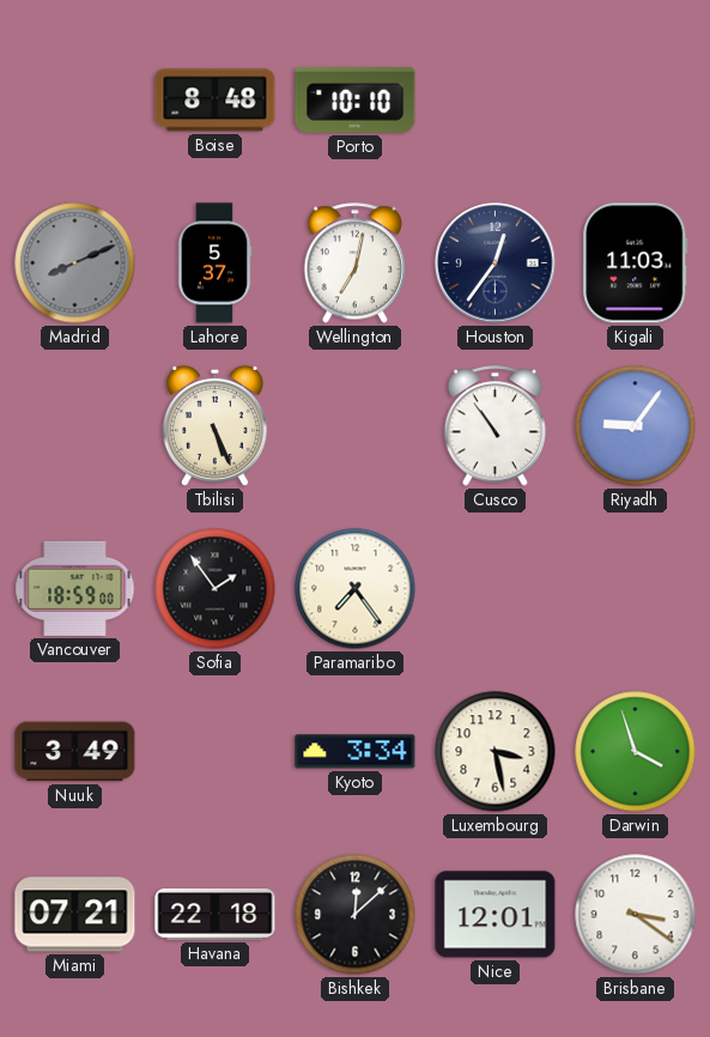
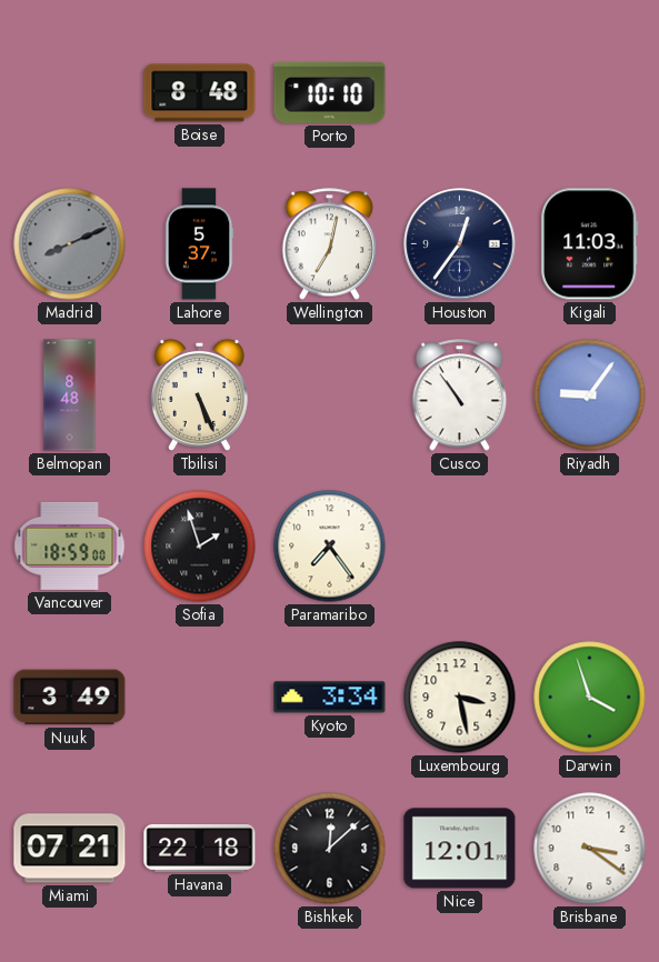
Belmopan: none -> 8:48 (70, 395)
Sofia: 1:54 -> 1:57 (200, 547)
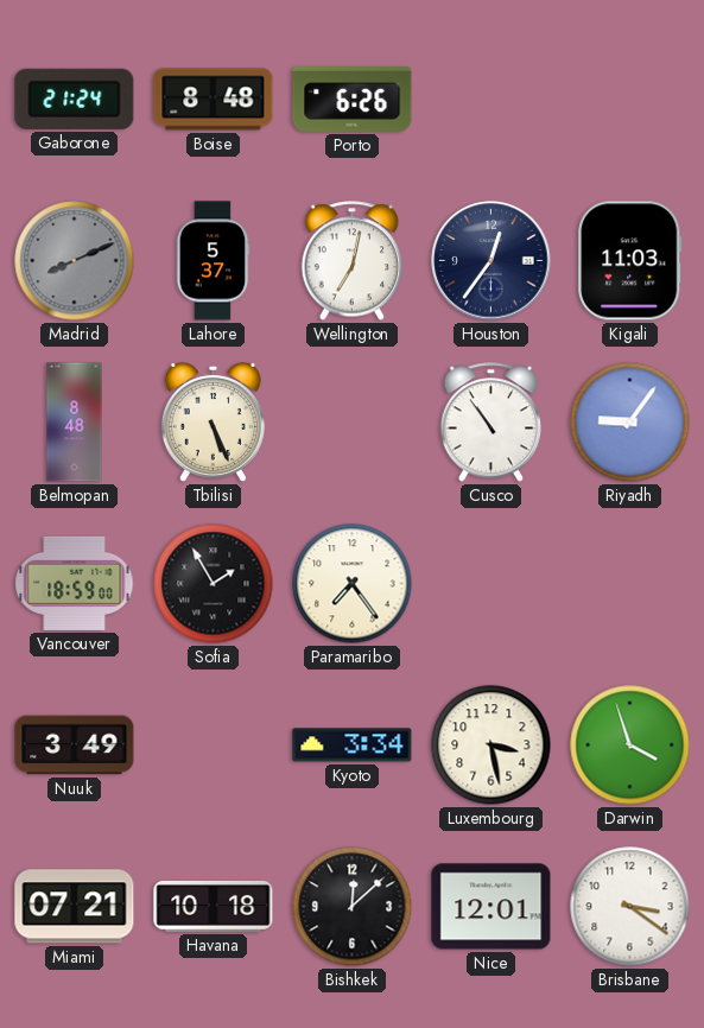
Gaborone: none -> 21:24 (75, 99)
Porto: 10:10 -> 6:26 (353, 99)
Sofia: 1:57 -> 1:55 (214, 584)
Havana: 22:18 -> 10:18 (214, 906)
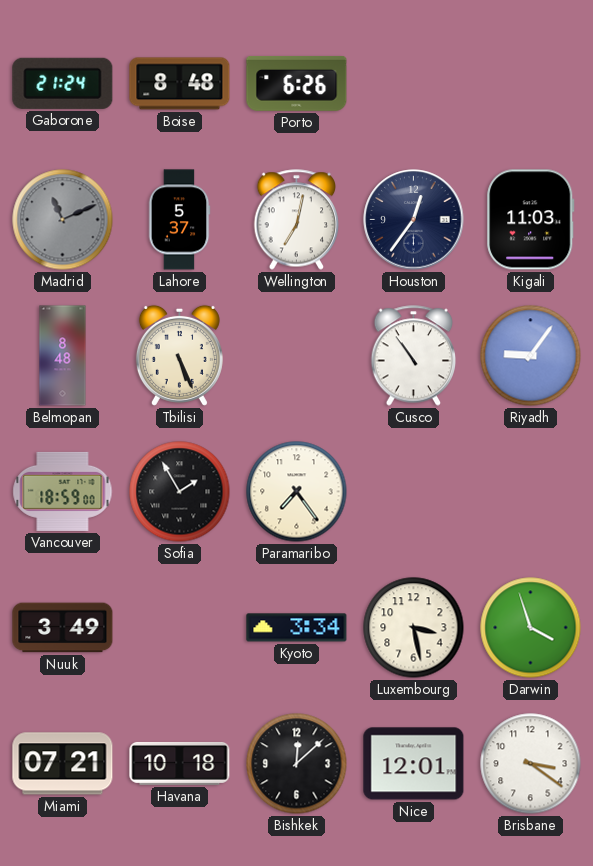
Madrid: 8:11 -> 11:11 (63, 220)
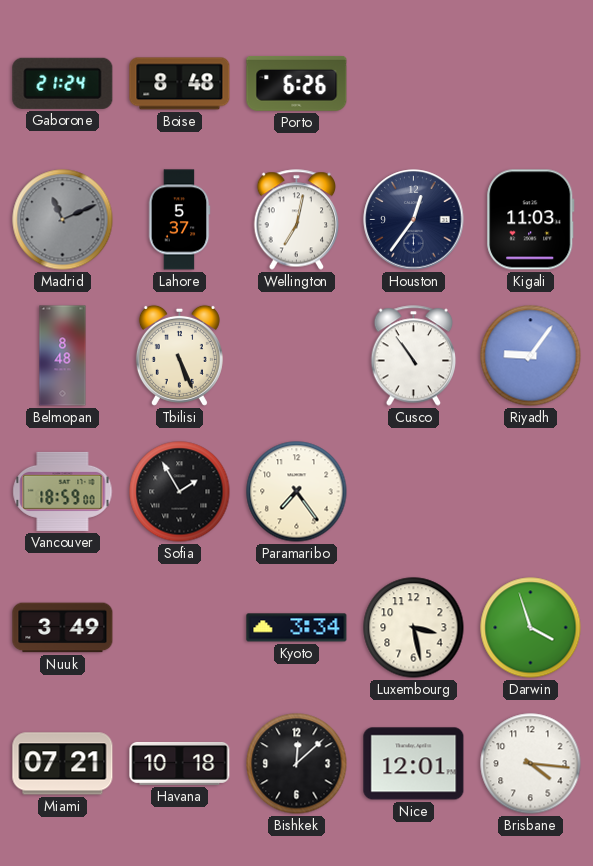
Brisbane: 3:21 -> 4:16 (531, 764)
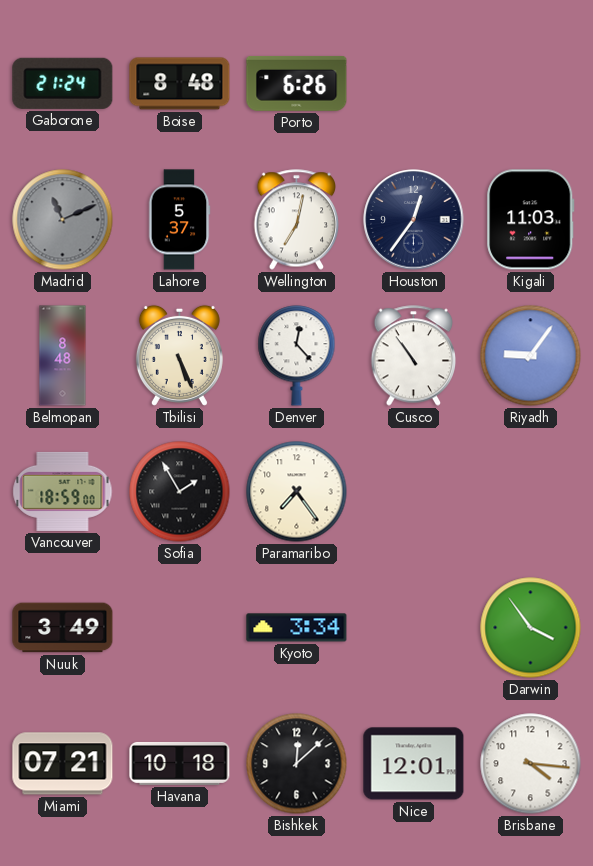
Denver: none -> 12:23 (297, 356)
Luxembourg: 3:28 -> none (414, 628)
Darwin: 3:57 -> 3:54 (531, 628)
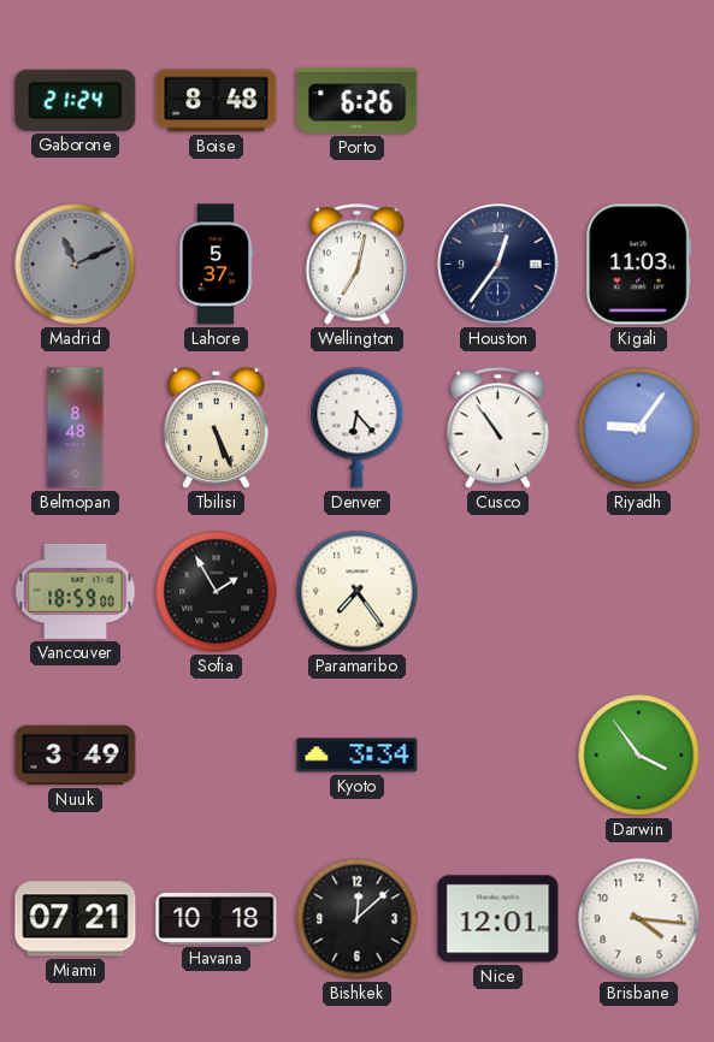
Denver: 12:23 -> 6:23 (358, 428)
